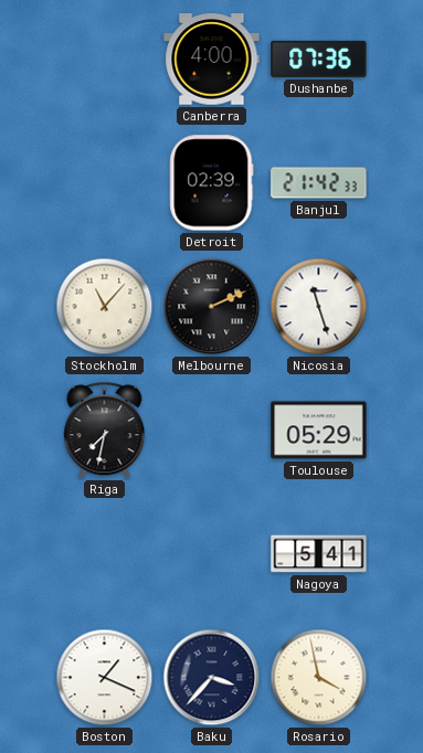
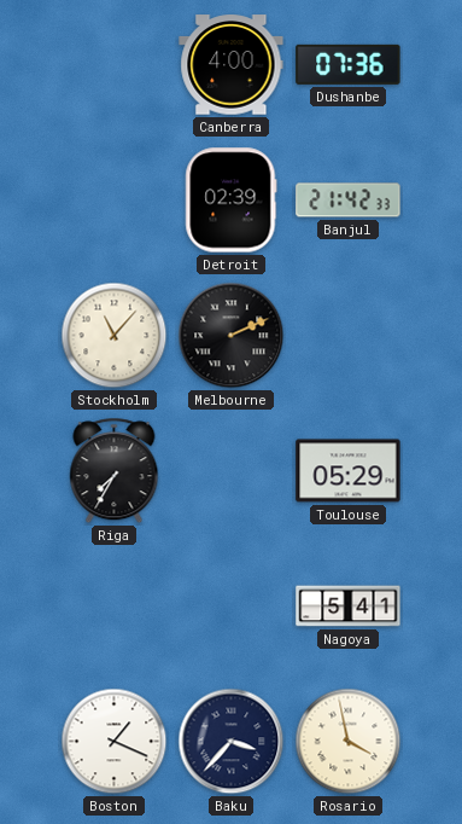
Nicosia: 11:27 -> none (319, 307)
Riga: 7:32 -> 7:35 (115, 471)
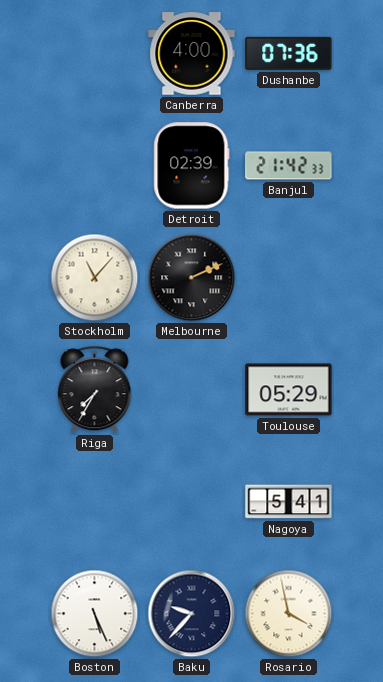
Boston: 1:19 -> 5:26 (95, 614)
Baku: 3:37 -> 9:37 (192, 614)
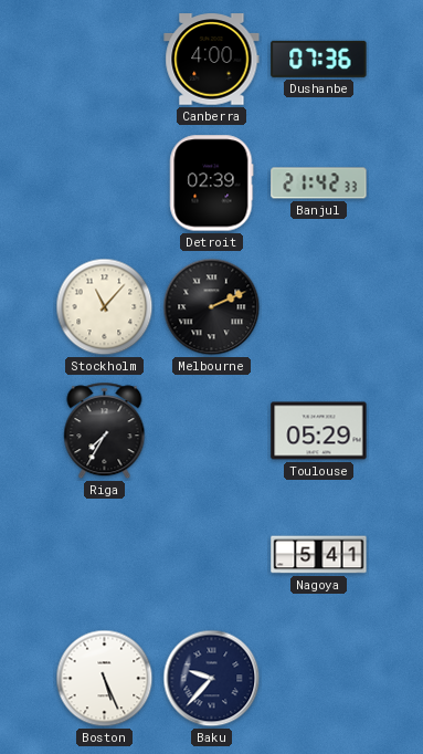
Rosario: 3:58 -> none (289, 614)
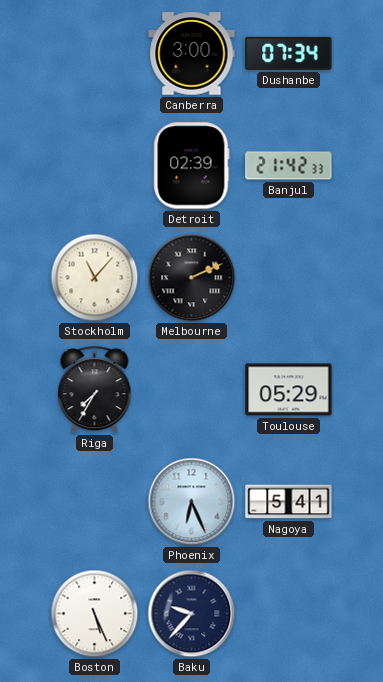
Canberra: 4:00 -> 3:00 (192, 54)
Dushanbe: 07:36 -> 07:34 (289, 53)
Phoenix: none -> 6:26 (192, 502)
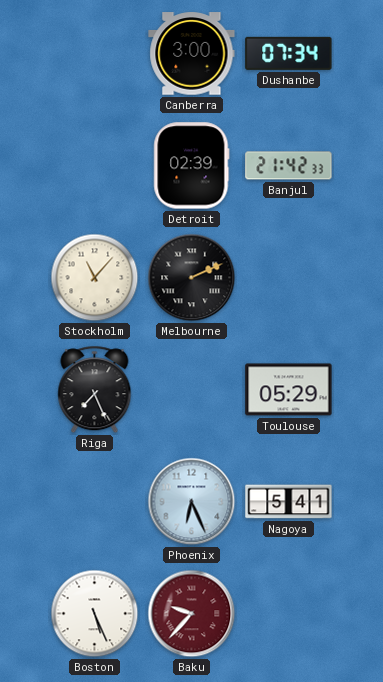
Riga: 7:35 -> 7:26 (95, 390)
Baku dial: navy -> burgundy (192, 614)
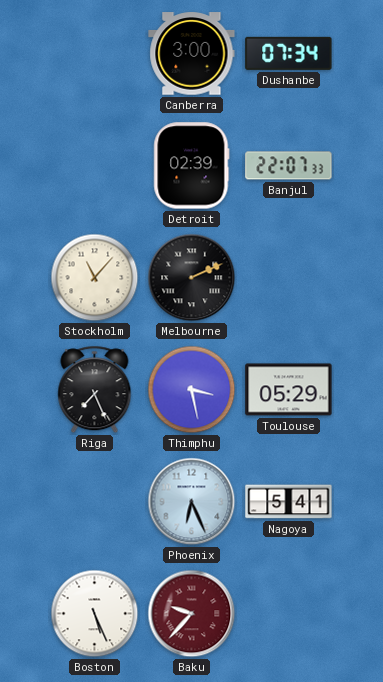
Banjul: 21:42 -> 22:07 (289, 166)
Thimphu: none -> 3:28 (192, 390)
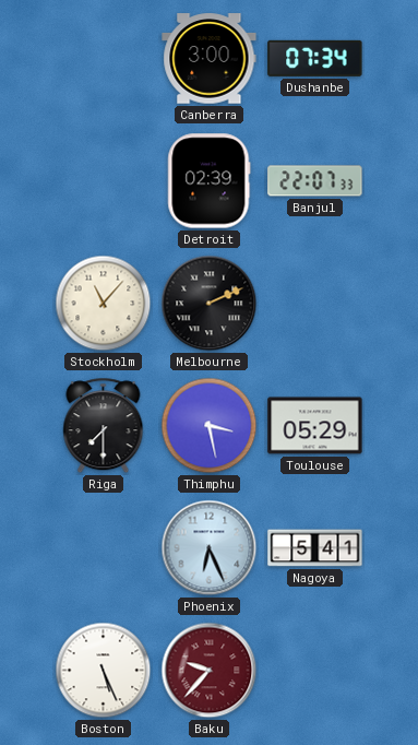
Riga: 7:26 -> 7:30 (104, 426)
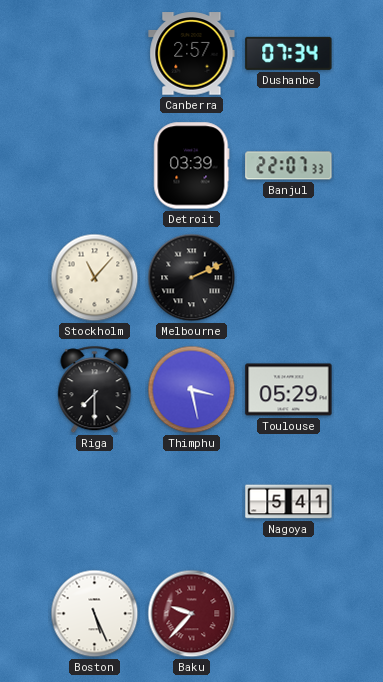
Canberra: 3:00 -> 2:57 (192, 54)
Detroit: 02:39 -> 03:39 (192, 166)
Phoenix: 6:26 -> none (210, 548)
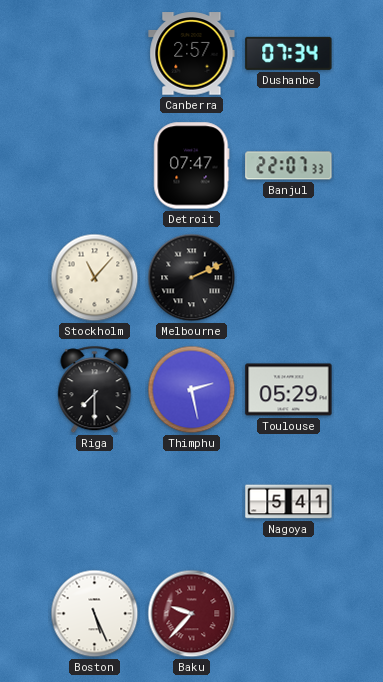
Detroit: 03:39 -> 07:47 (192, 166)
Thimphu: 3:28 -> 2:28 (192, 390)
